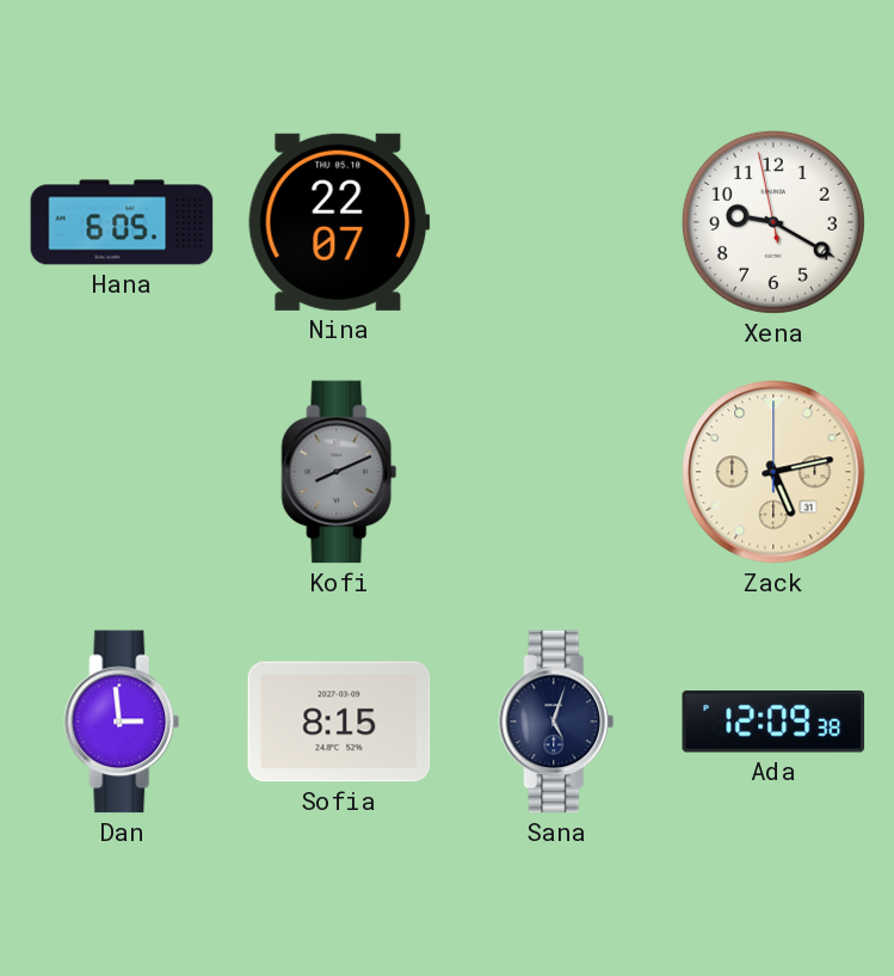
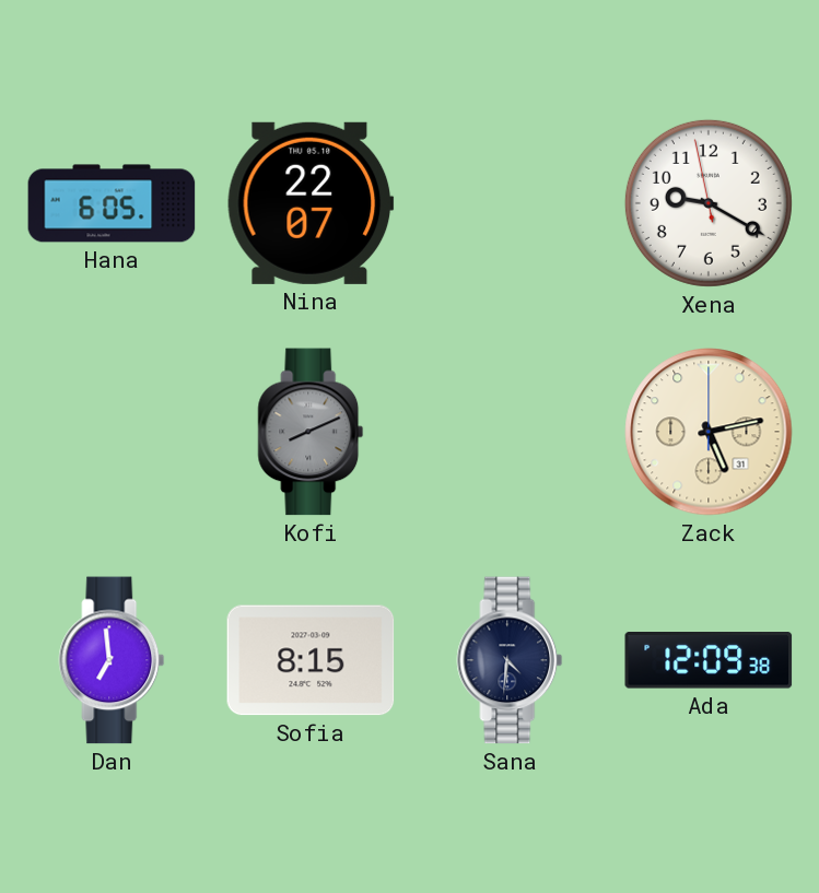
Dan: 2:59 -> 6:59 (112, 660)
Sana: 5:03 -> 4:31 (510, 660)
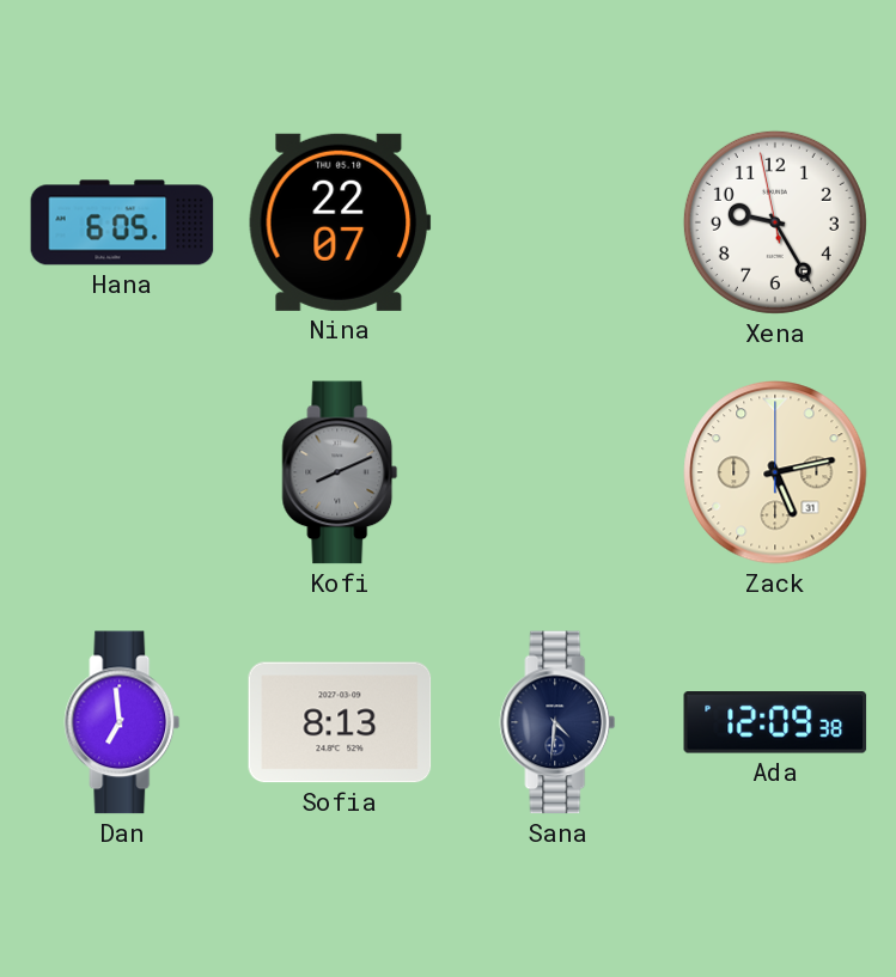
Xena: 9:19 -> 9:24 (775, 222)
Sofia: 8:15 -> 8:13 (340, 722)
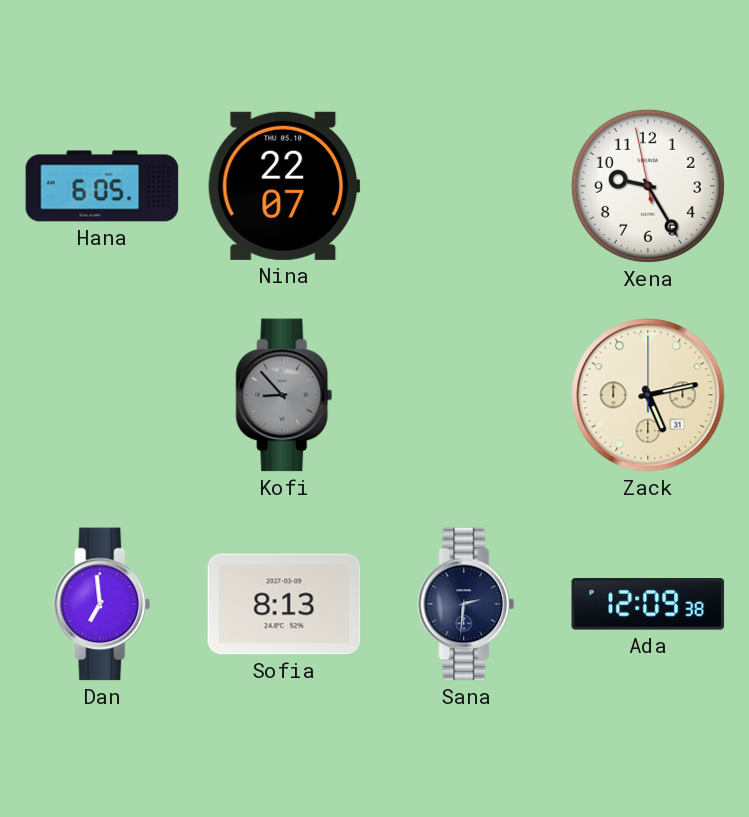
Kofi: 8:11 -> 8:53 (284, 395)
Sana: 4:31 -> 2:31 (466, 604)
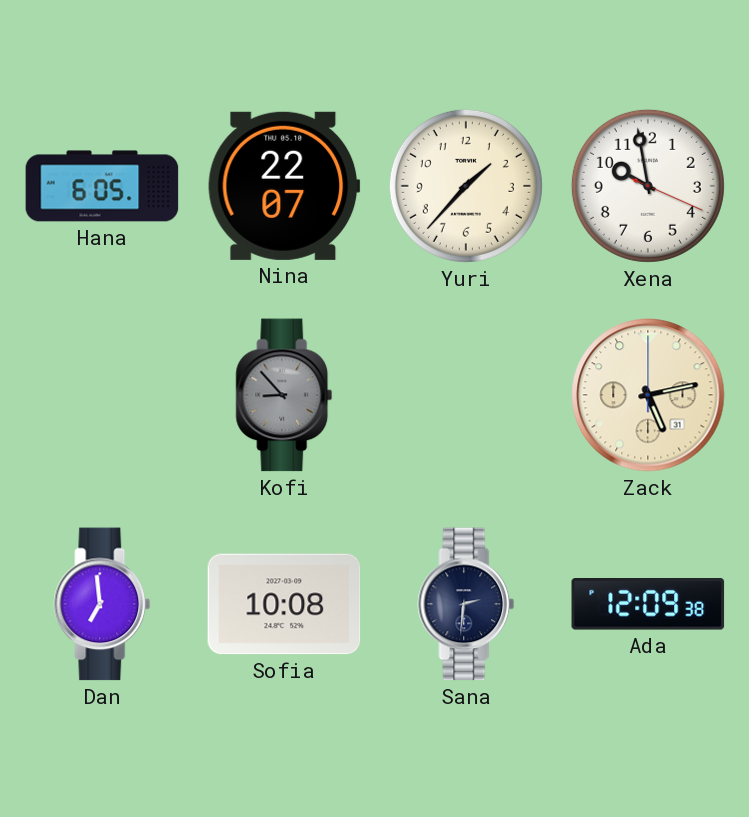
Yuri: none -> 1:37 (466, 186)
Xena: 9:24 -> 9:58 (648, 186)
Sofia: 8:13 -> 10:08 (284, 604)
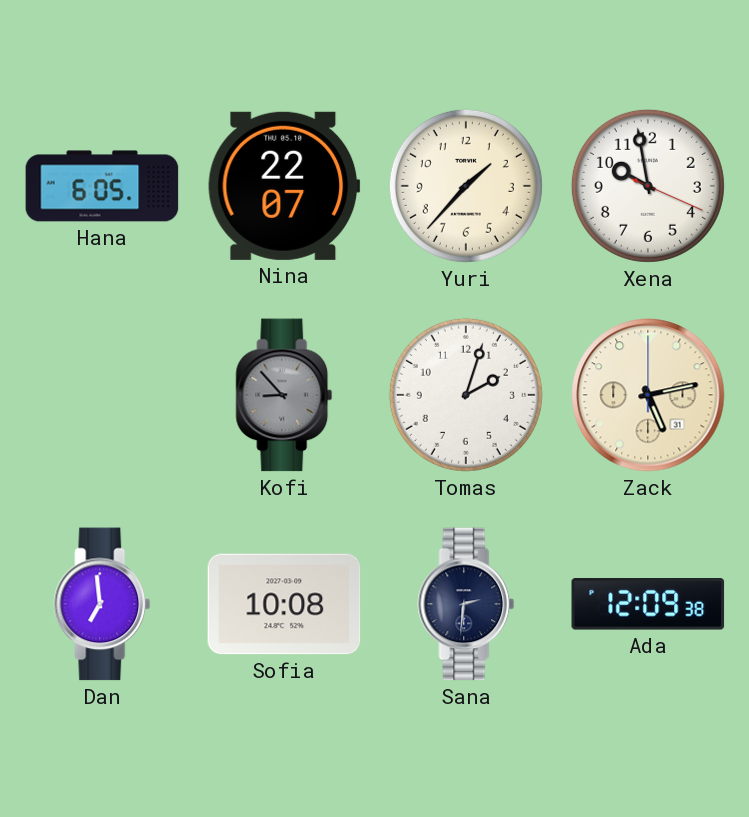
Tomas: none -> 2:03 (466, 395)
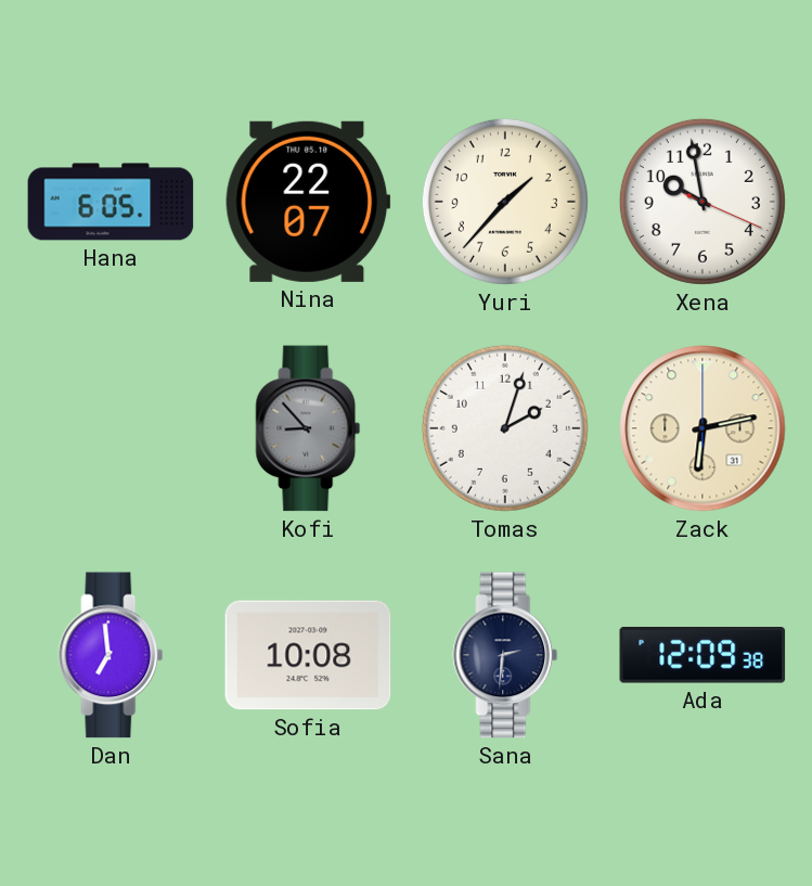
Zack: 5:13 -> 6:13 (703, 428)
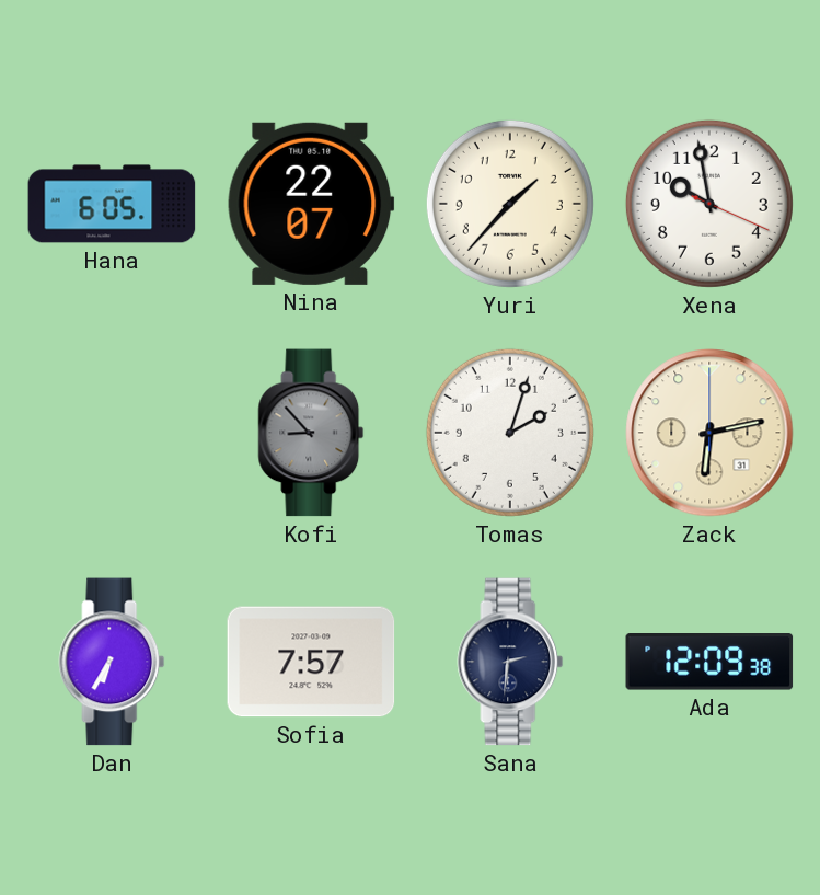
Dan: 6:59 -> 6:35 (112, 662)
Sofia: 10:08 -> 7:57 (311, 662)
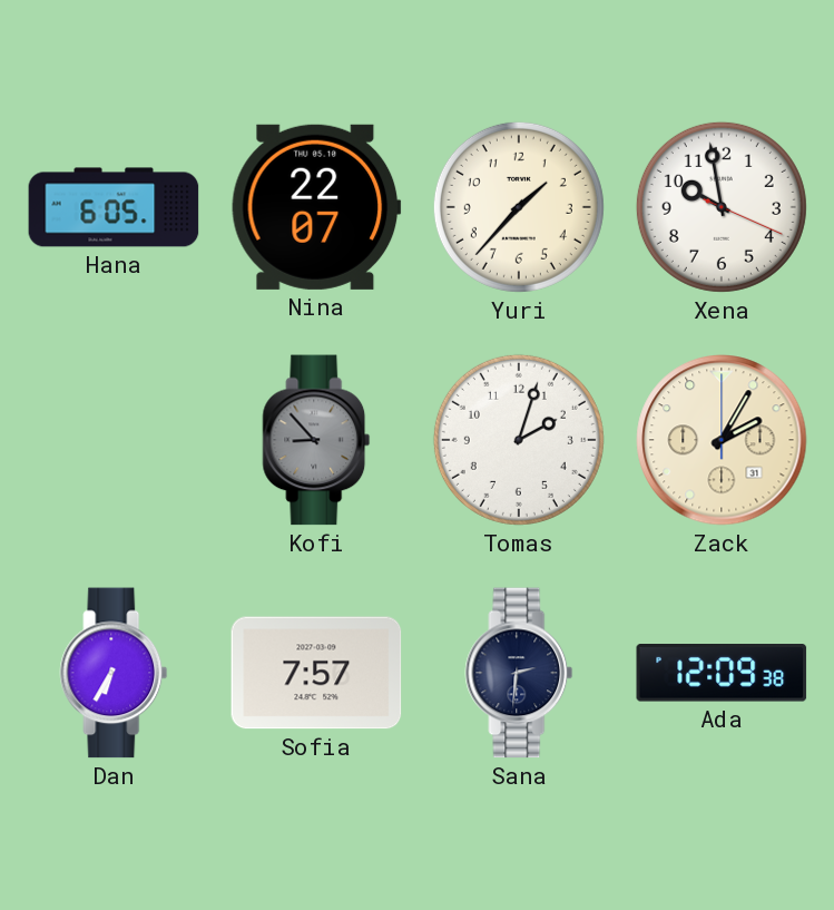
Zack: 6:13 -> 2:05 (722, 440)
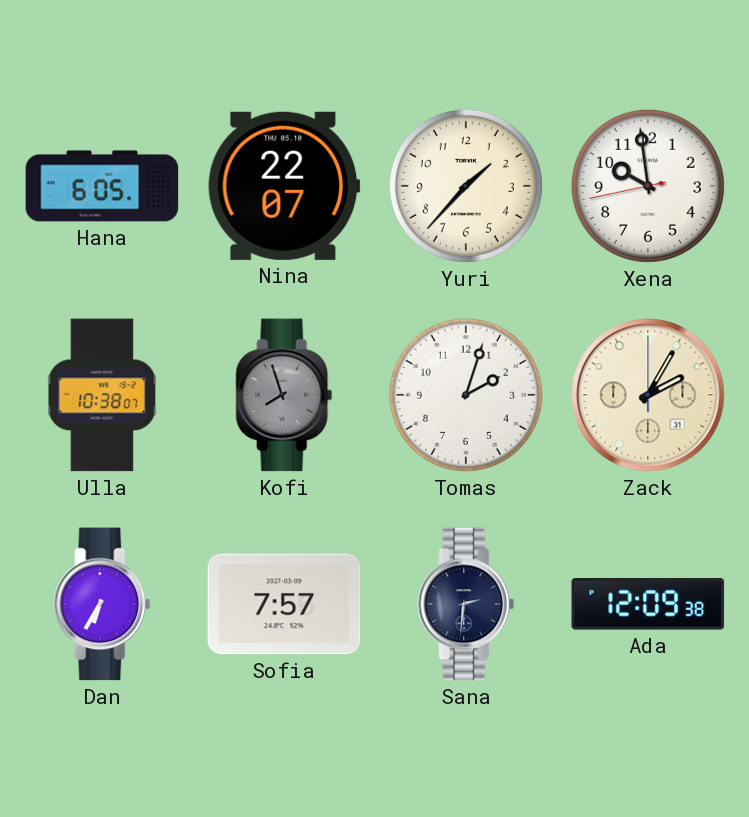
Xena: 9:58:19 -> 9:58:43 (648, 186)
Ulla: none -> 10:38 (102, 395)
Kofi: 8:53 -> 7:57 (284, 395)
